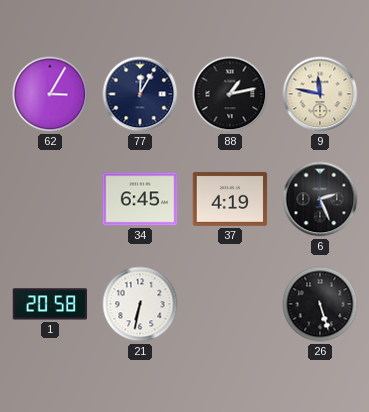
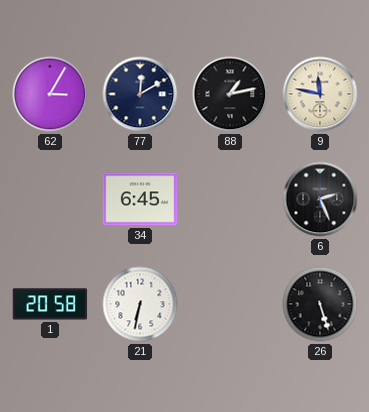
77: 12:05 -> 12:10 (140, 94)
37: 4:19 -> none (230, 199)
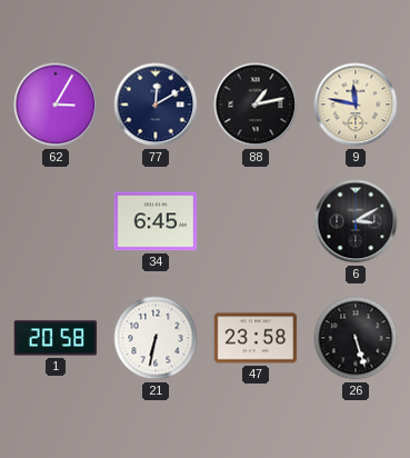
6: 2:26 -> 3:10 (356, 221)
47: none -> 23:58 (256, 338)
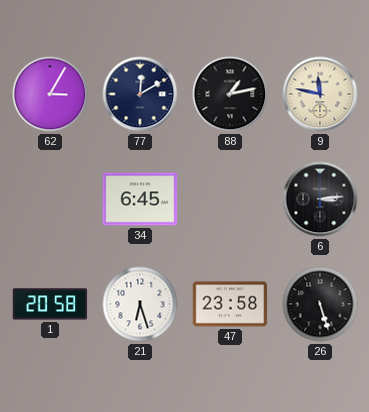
6: 3:10 -> 3:14 (320, 199)
21: 6:32 -> 6:27 (140, 304)
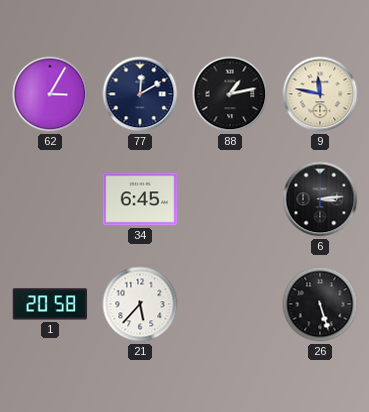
21: 6:27 -> 5:37 (140, 304)
47: 23:58 -> none (230, 304)
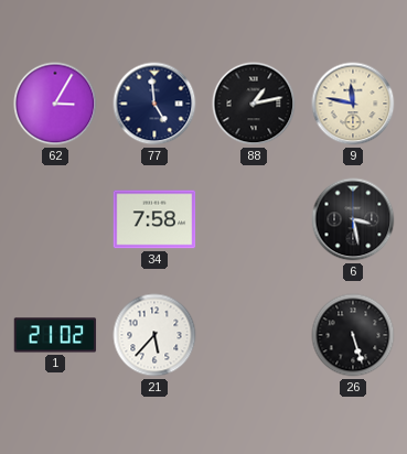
77: 12:10 -> 4:59 (154, 104)
34: 6:45 -> 7:58 (154, 219)
6: 3:14 -> 3:28 (353, 219)
1: 20:58 -> 21:02 (55, 335)
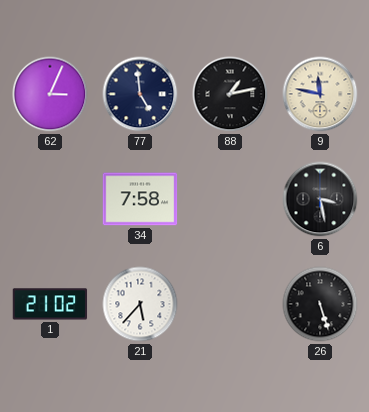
62: 3:05 -> 3:04 (50, 94)
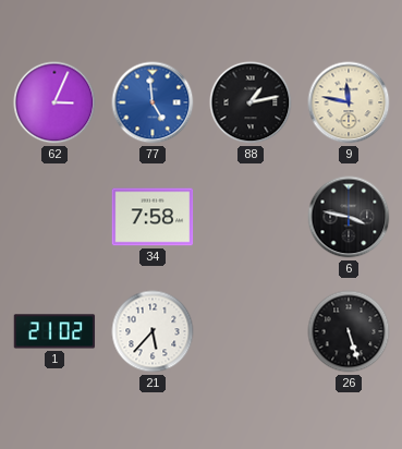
77 dial: navy -> blue (153, 102)
6: 3:28 -> 3:47 (349, 217)
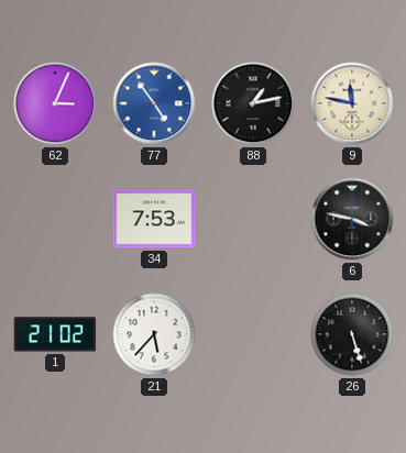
77: 4:59 -> 4:54 (154, 103)
34: 7:58 -> 7:53 (154, 219)
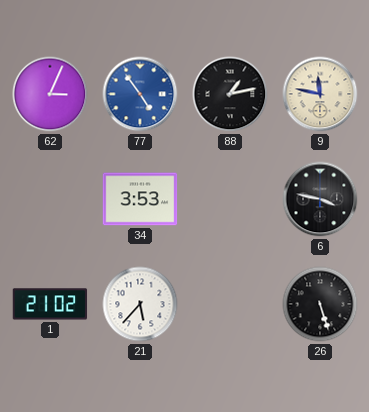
34: 7:53 -> 3:53 (140, 199)
